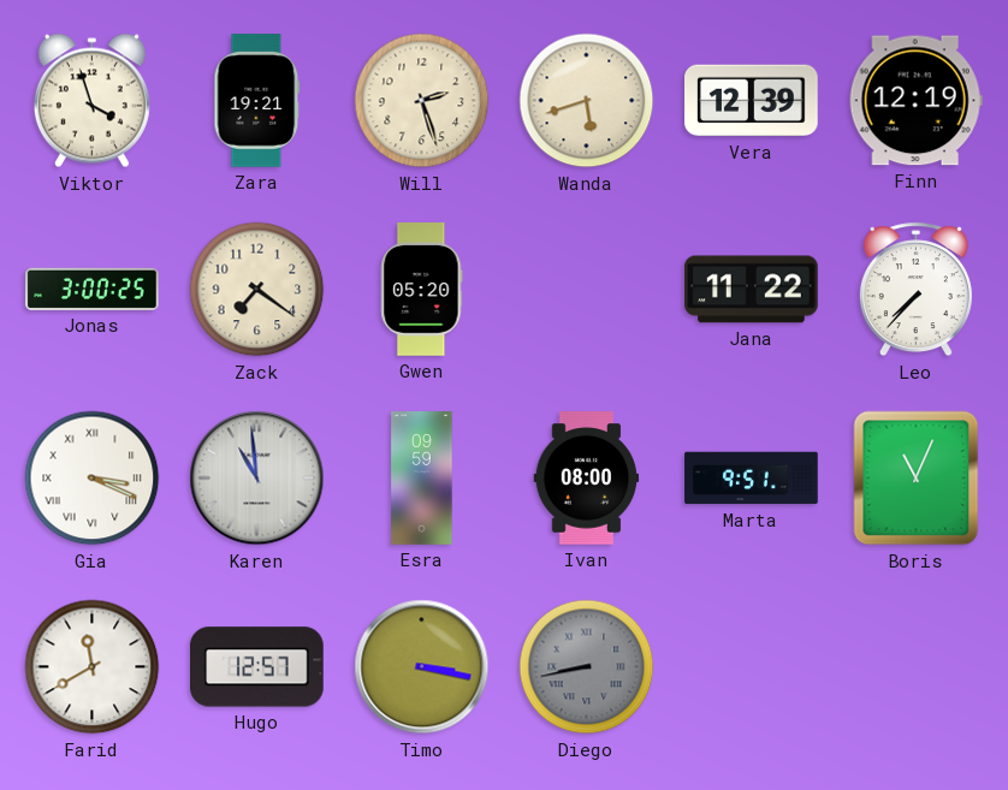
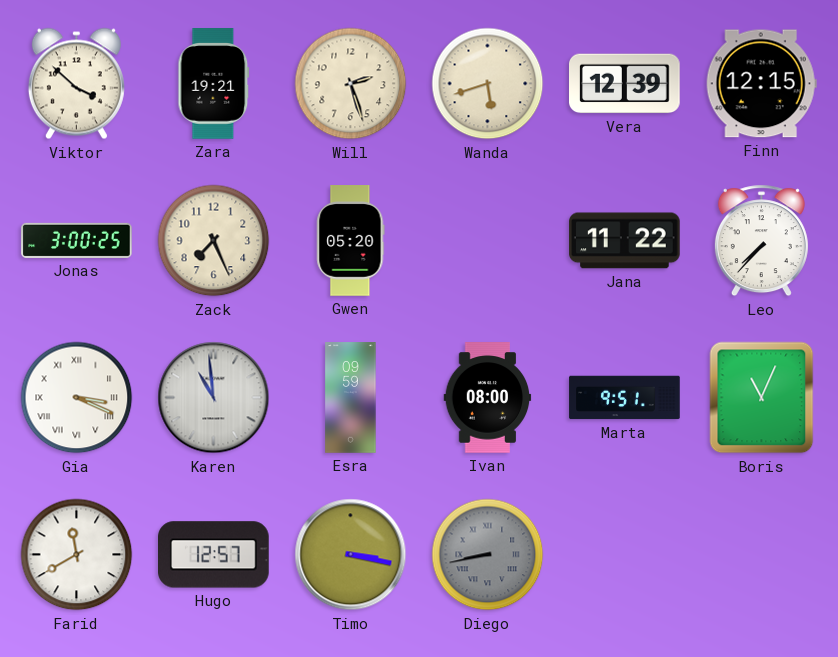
Viktor: 3:57 -> 3:52 (76, 84)
Finn: 12:19 -> 12:15 (761, 84)
Zack: 7:21 -> 7:26 (214, 241)
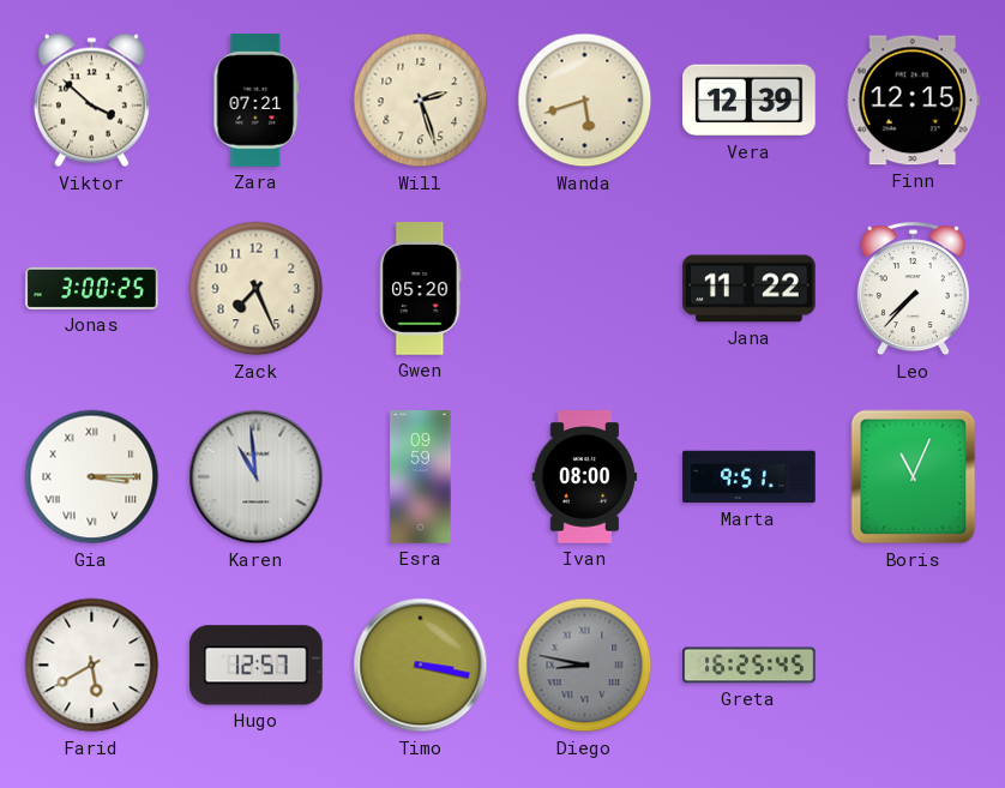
Zara: 19:21 -> 07:21 (257, 101)
Gia: 3:19 -> 3:15 (92, 477)
Farid: 11:40 -> 5:40 (92, 666)
Diego: 8:43 -> 8:47 (585, 666)
Greta: none -> 16:25 (750, 666)
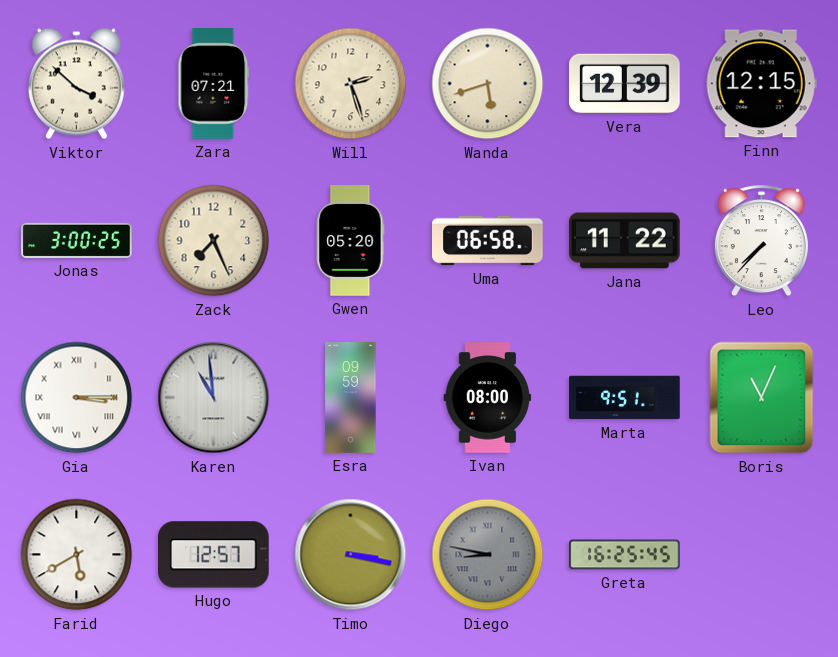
Uma: none -> 06:58 (488, 241)
